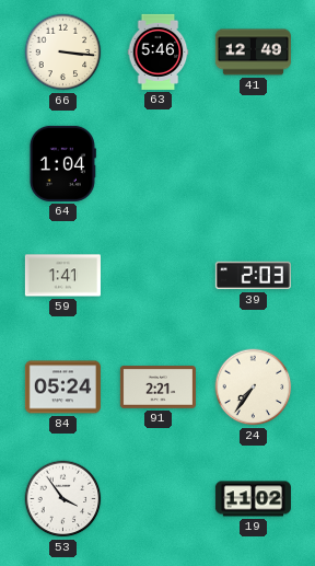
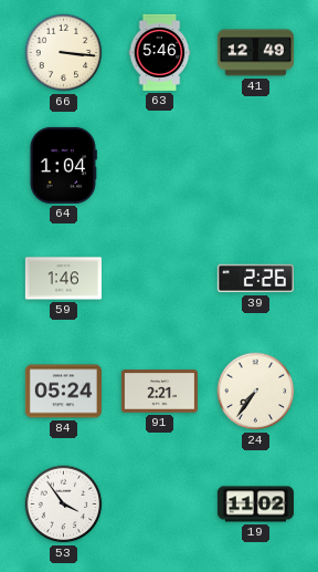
59: 1:41 -> 1:46 (63, 279)
39: 2:03 -> 2:26 (255, 279)
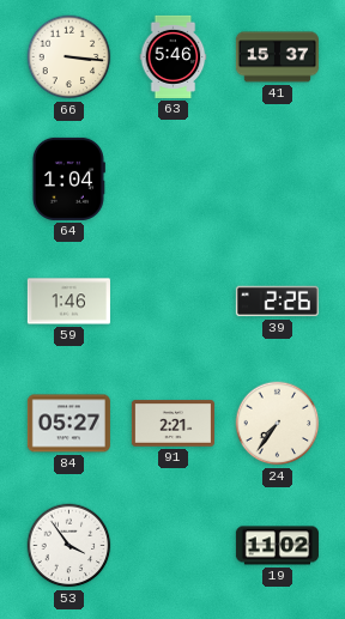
41: 12:49 -> 15:37 (277, 57)
84: 05:24 -> 05:27 (68, 424)
